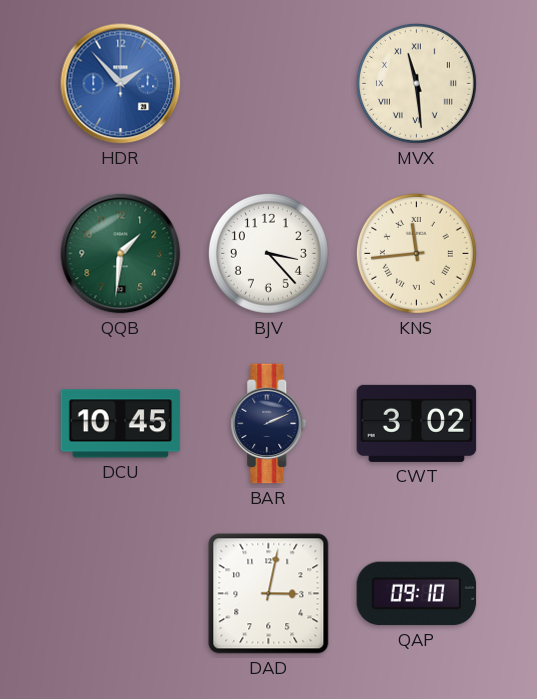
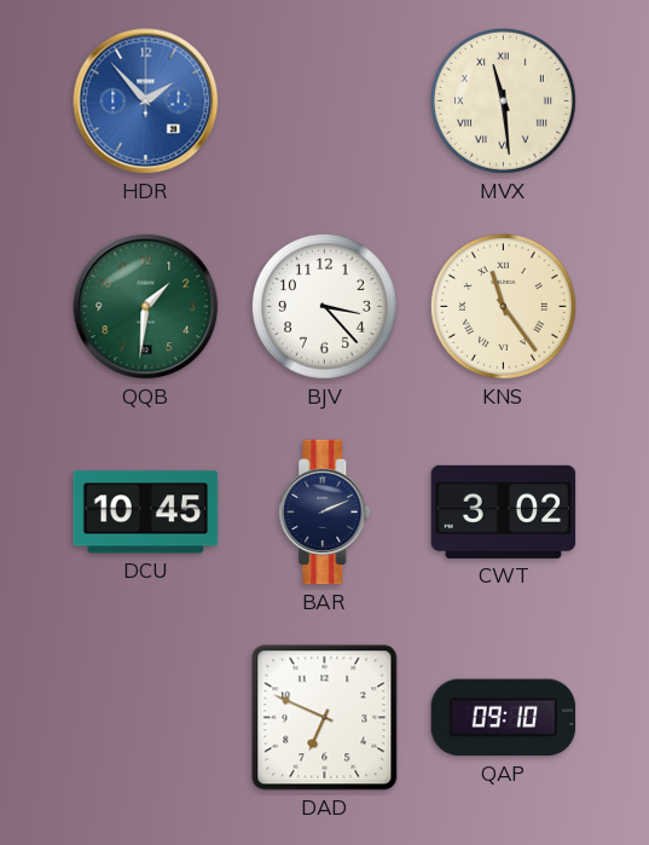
KNS: 11:44 -> 11:24 (503, 306)
DAD: 3:02 -> 6:49 (325, 718)
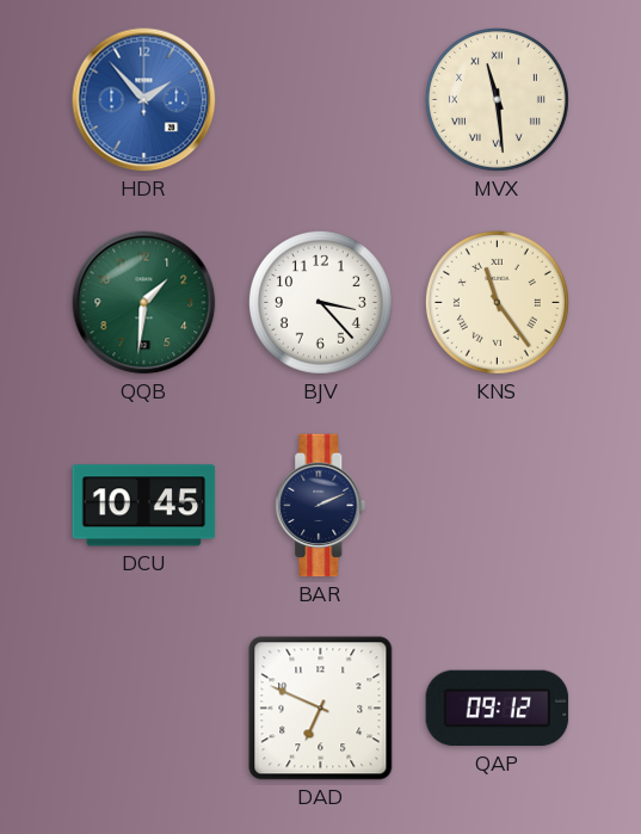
CWT: 3:02 -> none (504, 511)
QAP: 09:10 -> 09:12 (498, 709)
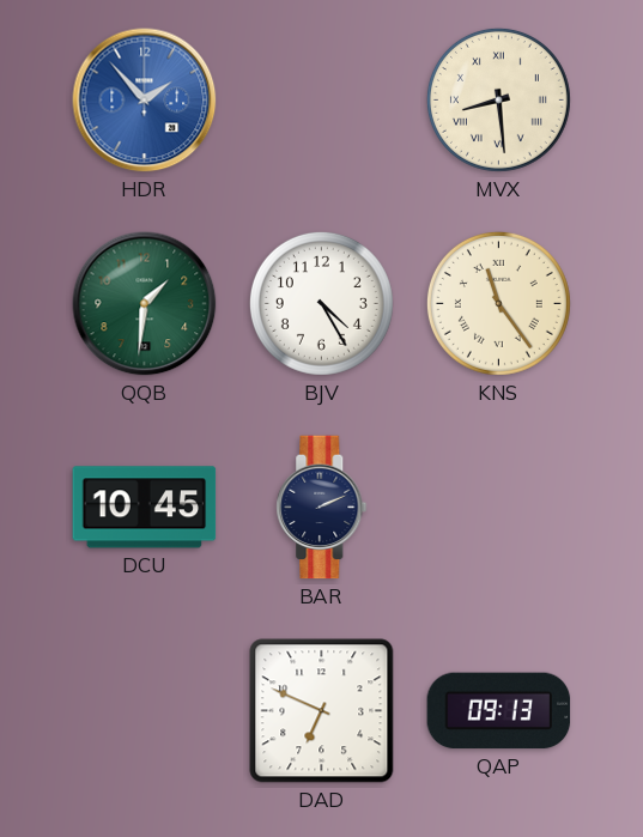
MVX: 11:29 -> 8:29 (498, 99)
BJV: 3:23 -> 4:25 (321, 303)
QAP: 09:12 -> 09:13 (499, 711)
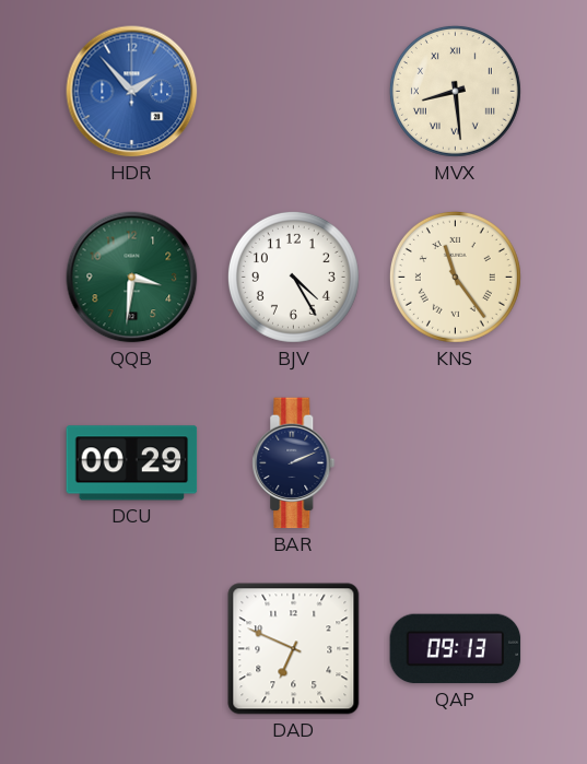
QQB: 1:31 -> 3:31 (132, 278)
DCU: 10:45 -> 00:29 (132, 463)
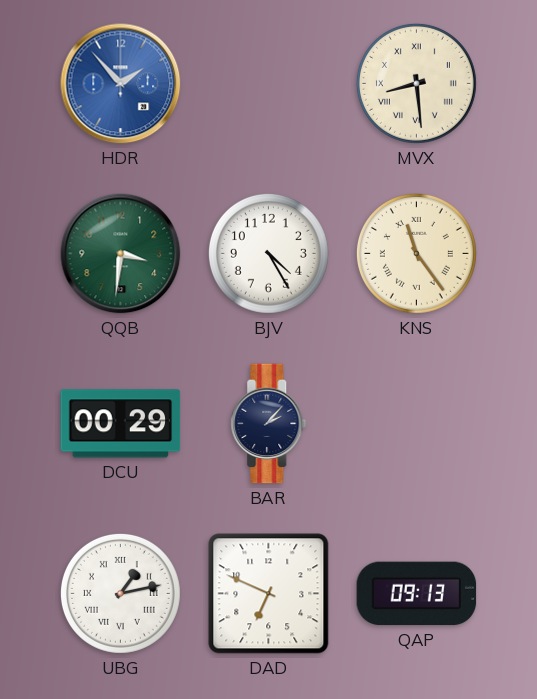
BAR: 2:11 -> 2:07 (269, 424)
UBG: none -> 1:13 (120, 593)
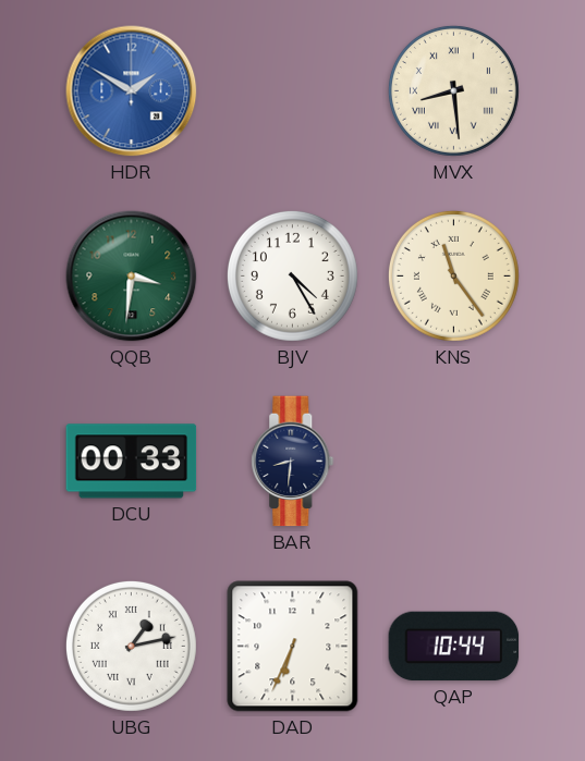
HDR: 1:53 -> 1:50 (132, 91)
DCU: 00:29 -> 00:33 (132, 462)
BAR: 2:07 -> 8:31 (293, 462)
DAD: 6:49 -> 6:34 (293, 647)
QAP: 09:13 -> 10:44 (454, 647)
